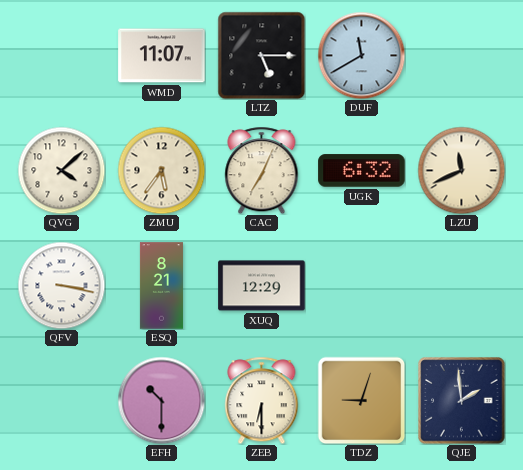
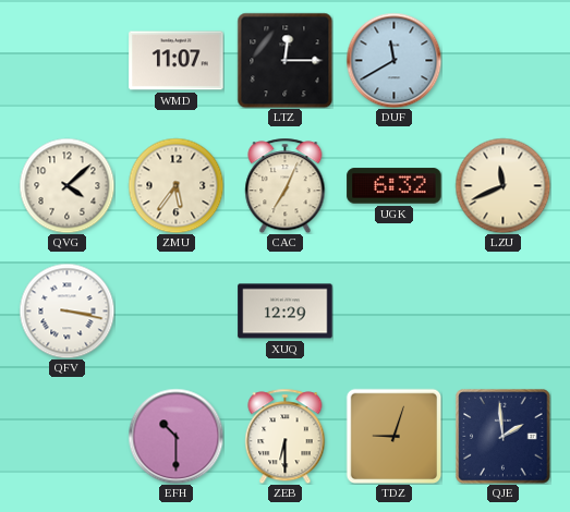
LTZ: 5:15 -> 12:15 (284, 60)
ESQ: 8:21 -> none (161, 286)
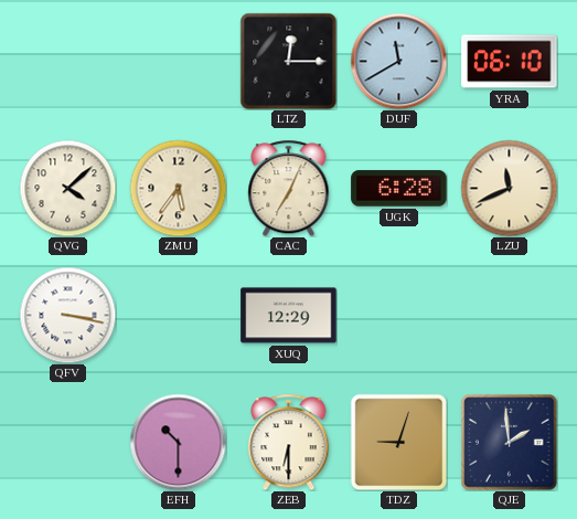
WMD: 11:07 -> none (177, 61)
YRA: none -> 06:10 (510, 62)
UGK: 6:32 -> 6:28 (399, 189)
